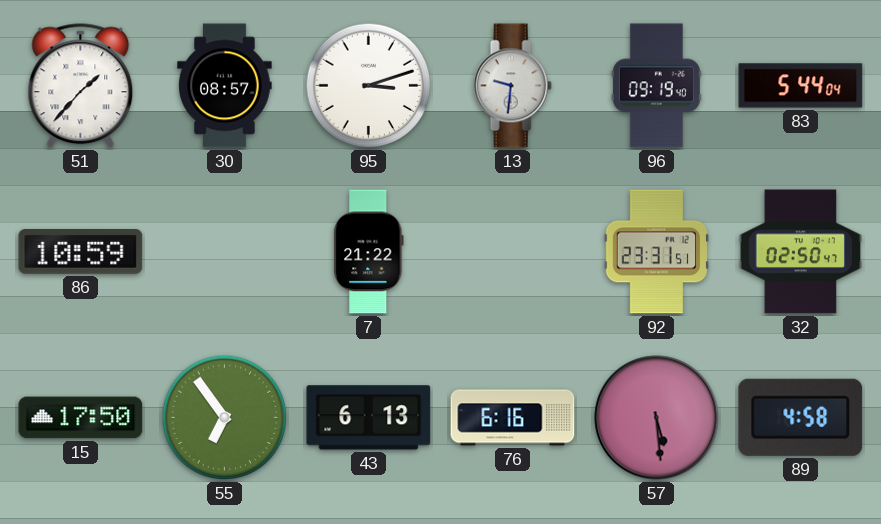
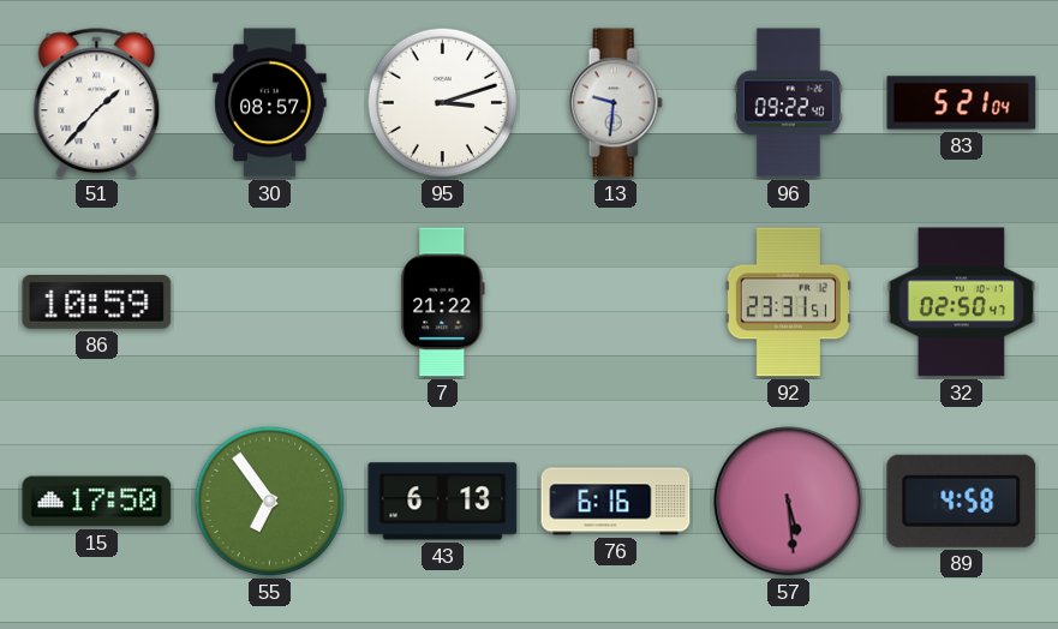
96: 09:19 -> 09:22 (788, 103)
83: 5:44 -> 5:21 (962, 103)
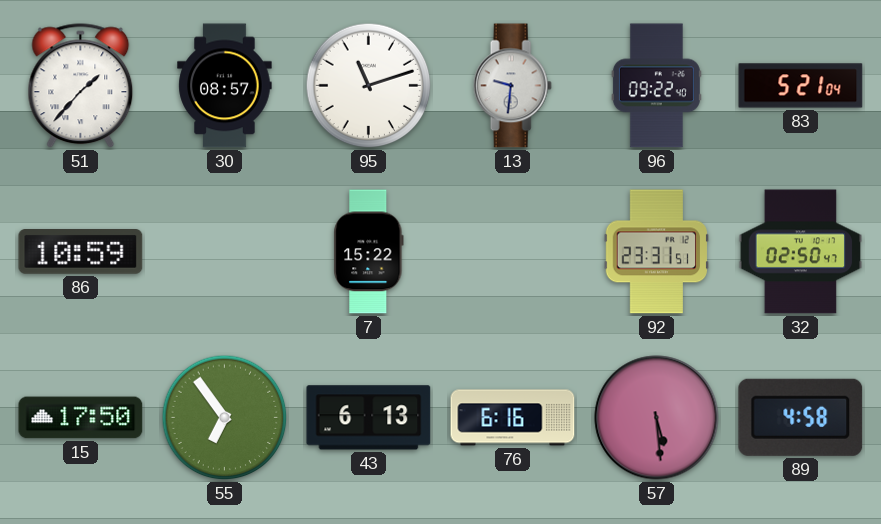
95: 3:12 -> 11:12 (369, 86)
7: 21:22 -> 15:22 (369, 252)
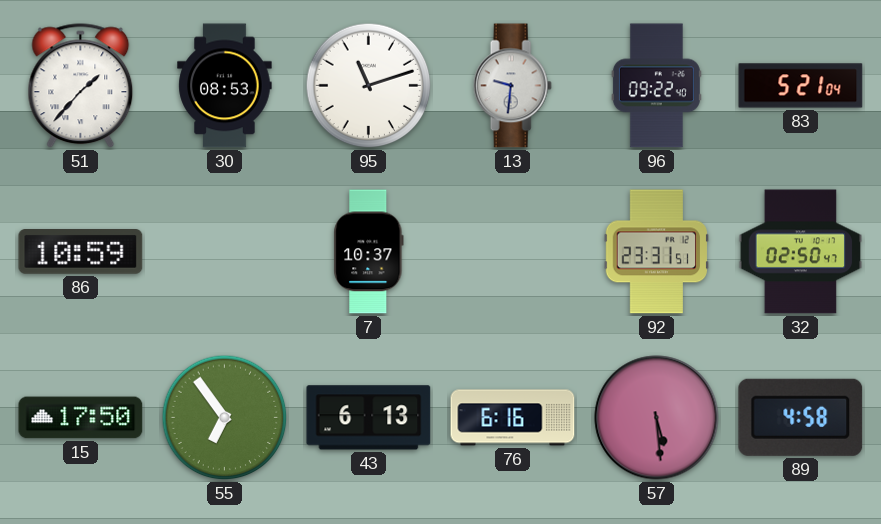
30: 08:57 -> 08:53 (225, 86)
7: 15:22 -> 10:37 (369, 252)
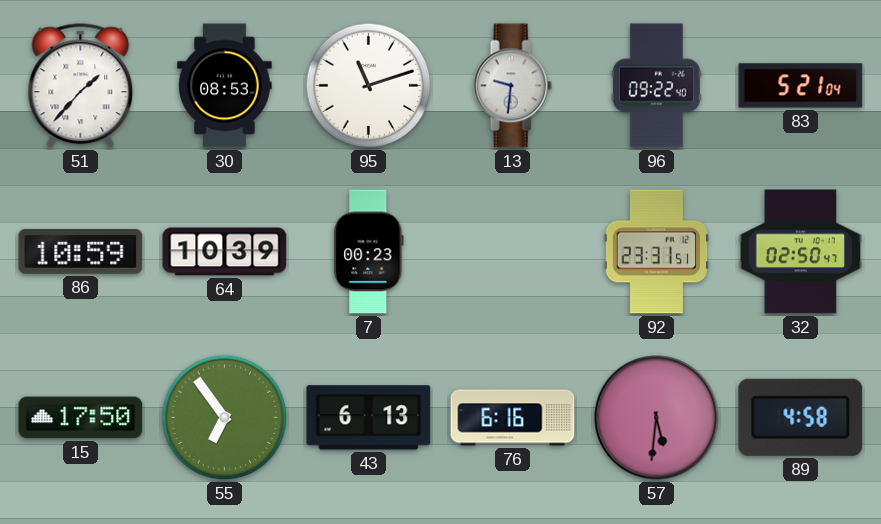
64: none -> 10:39 (225, 252)
7: 10:37 -> 00:23 (369, 252)
57: 5:29 -> 5:31 (657, 418)
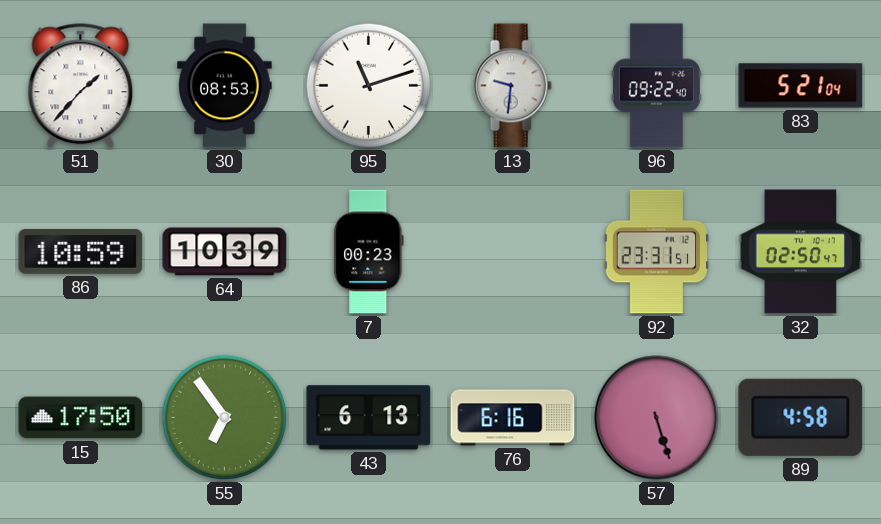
57: 5:31 -> 5:27 (657, 418)
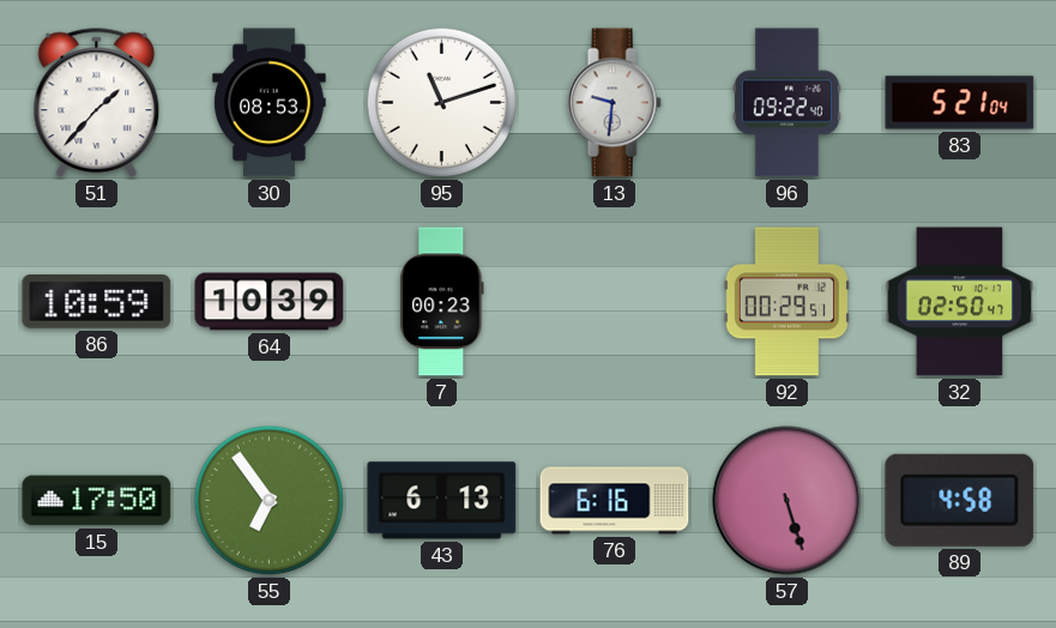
92: 23:31 -> 00:29 (786, 302)
